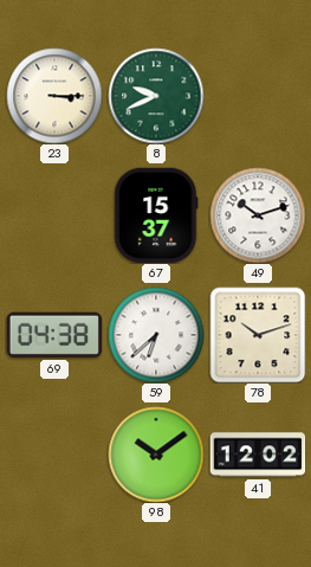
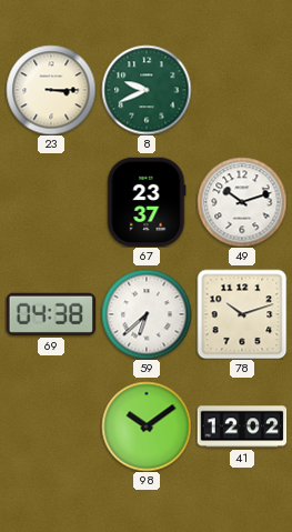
67: 15:37 -> 23:37 (147, 202)
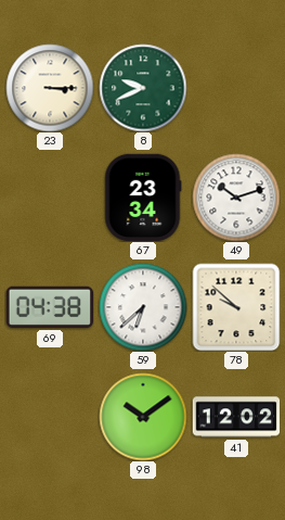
67: 23:37 -> 23:34 (143, 198)
78: 10:12 -> 9:52 (236, 307)
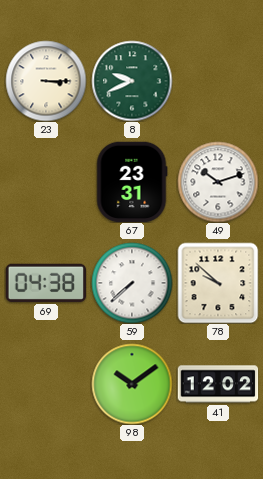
67: 23:34 -> 23:31 (132, 182)
59: 6:38 -> 7:38 (132, 283)
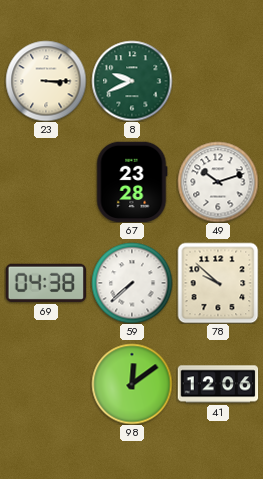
67: 23:31 -> 23:28 (132, 182)
98: 10:09 -> 12:09 (132, 384)
41: 12:02 -> 12:06 (218, 384)
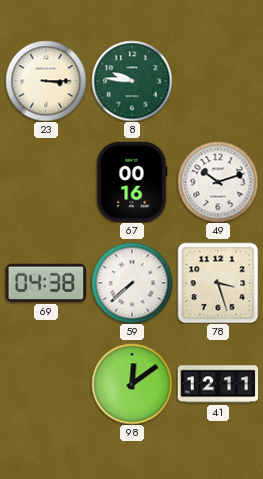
8: 9:41 -> 9:46 (132, 81)
67: 23:28 -> 00:16 (132, 182)
78: 9:52 -> 3:27 (218, 283)
41: 12:06 -> 12:11 (218, 384)
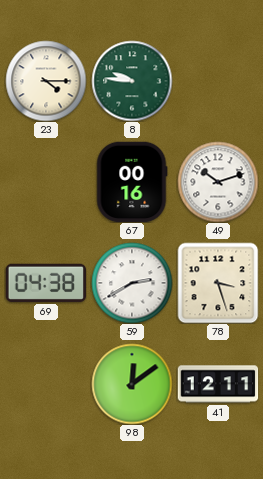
23: 3:15 -> 4:15 (46, 81)
59: 7:38 -> 2:40 (132, 283)
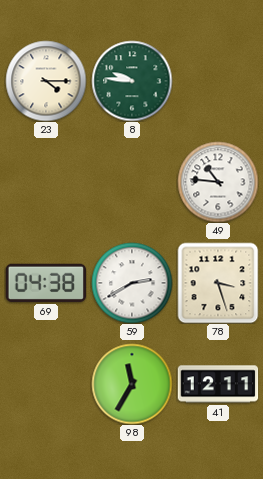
67: 00:16 -> none (132, 182)
49: 10:12 -> 10:46 (218, 182)
98: 12:09 -> 11:35 (132, 384)
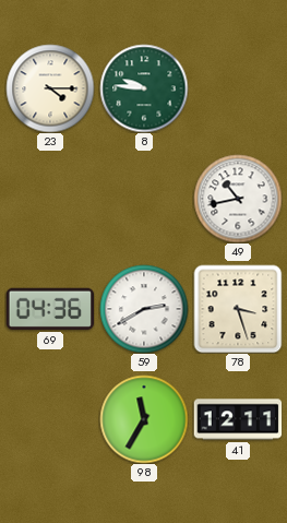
49: 10:46 -> 10:43 (238, 199)
69: 04:38 -> 04:36 (49, 309)
